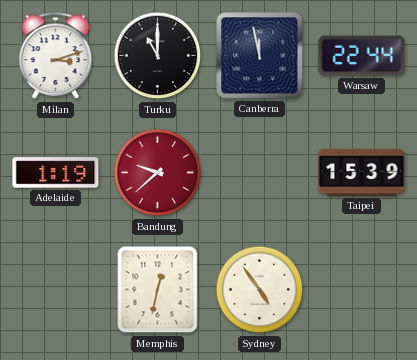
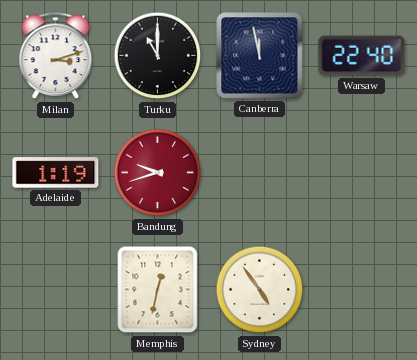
Warsaw: 22:44 -> 22:40 (362, 56)
Bandung: 9:38 -> 9:42 (158, 173)
Taipei: 15:39 -> none (362, 172)
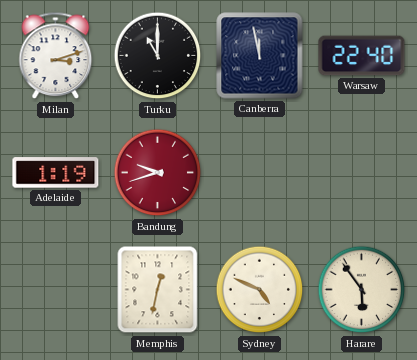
Sydney: 4:54 -> 4:49 (260, 290)
Harare: none -> 5:54 (362, 290)
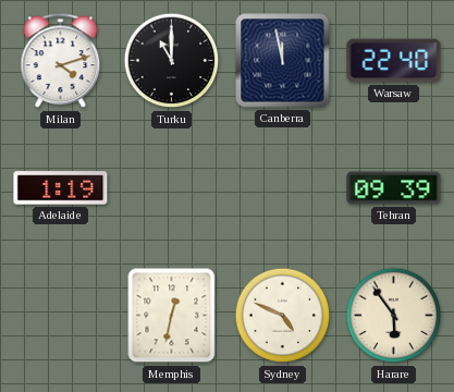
Milan: 3:12 -> 4:12 (61, 61)
Bandung: 9:42 -> none (158, 173)
Tehran: none -> 09:39 (394, 188)
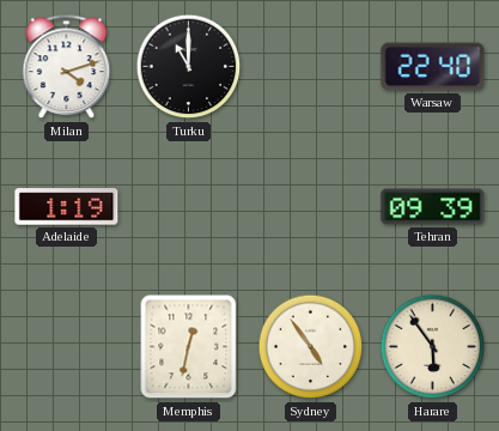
Canberra: 11:58 -> none (283, 61)
Sydney: 4:49 -> 4:54 (311, 347)
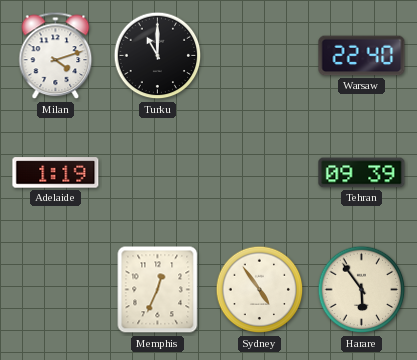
Memphis: 12:32 -> 12:34 (158, 290)
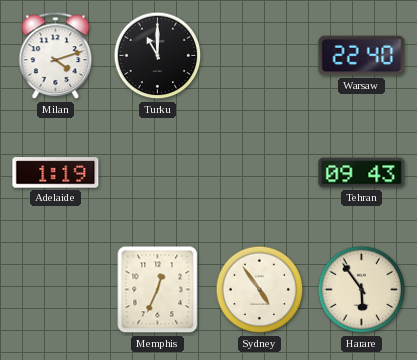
Tehran: 09:39 -> 09:43 (362, 173)
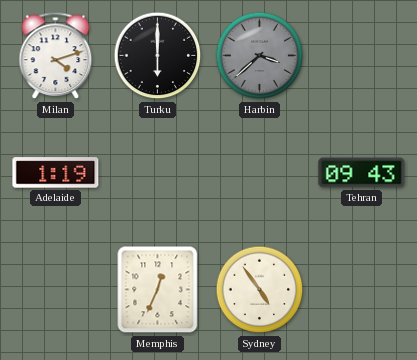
Turku: 11:00 -> 6:00 (158, 56)
Harbin: none -> 3:38 (260, 56)
Warsaw: 22:40 -> none (362, 56)
Harare: 5:54 -> none (362, 290)
